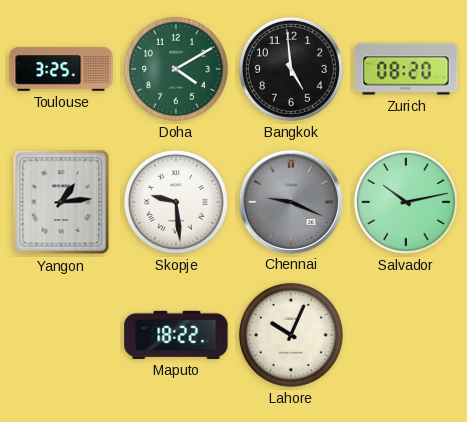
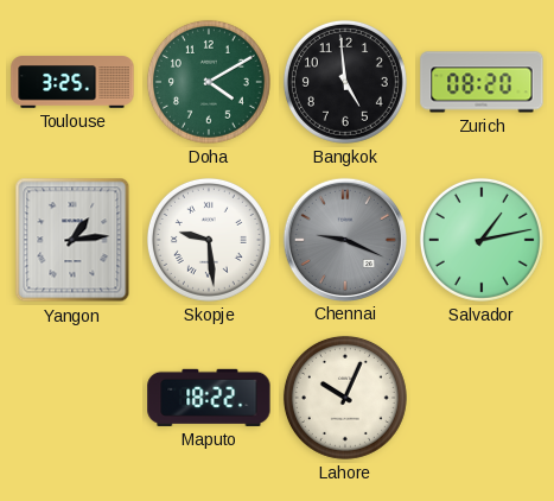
Salvador: 10:13 -> 1:13 (482, 240)
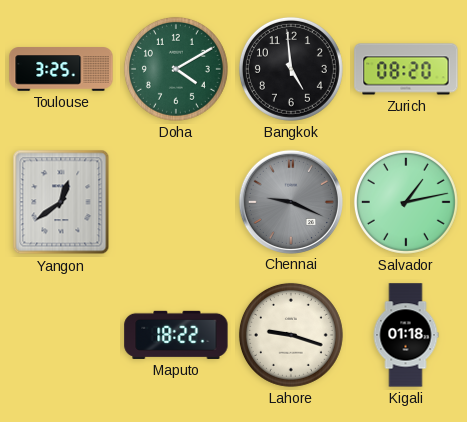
Yangon: 1:14 -> 12:39 (61, 202)
Skopje: 9:29 -> none (209, 240)
Lahore: 10:04 -> 9:18 (291, 335)
Kigali: none -> 01:18 (406, 335)
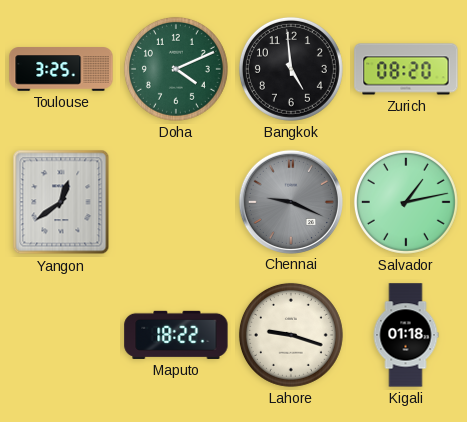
Doha: 4:10 -> 4:11 (176, 69)
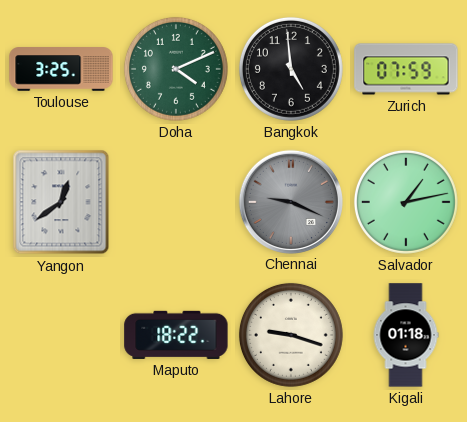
Zurich: 08:20 -> 07:59 (406, 69)
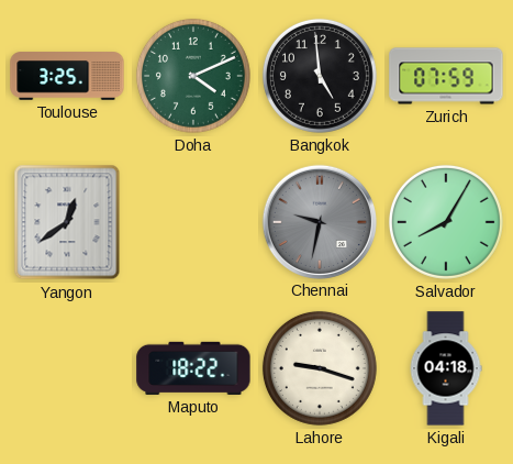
Chennai: 9:19 -> 9:32 (319, 221)
Salvador: 1:13 -> 8:05 (446, 222)
Kigali: 01:18 -> 04:18 (446, 368)
